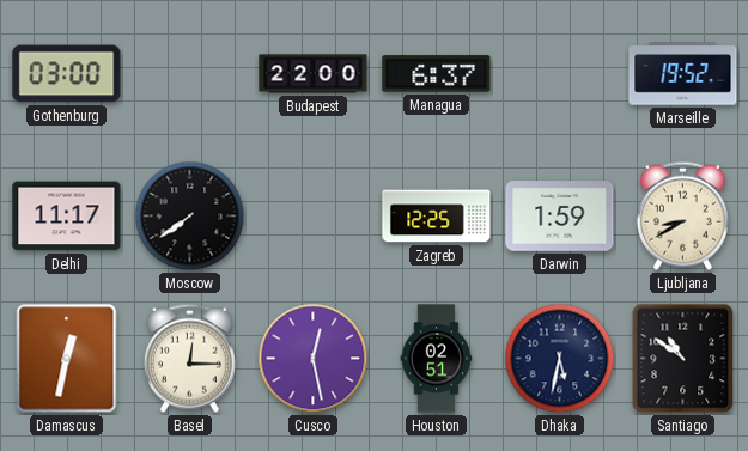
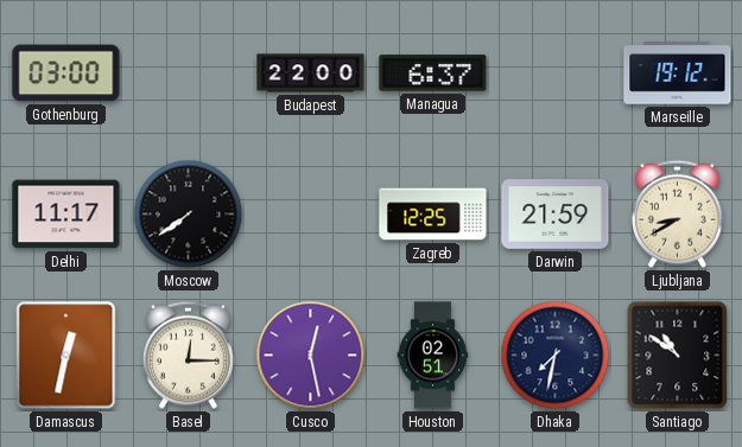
Marseille: 19:52 -> 19:12 (678, 74)
Darwin: 1:59 -> 21:59 (556, 215)
Dhaka: 5:32 -> 7:32 (556, 356)
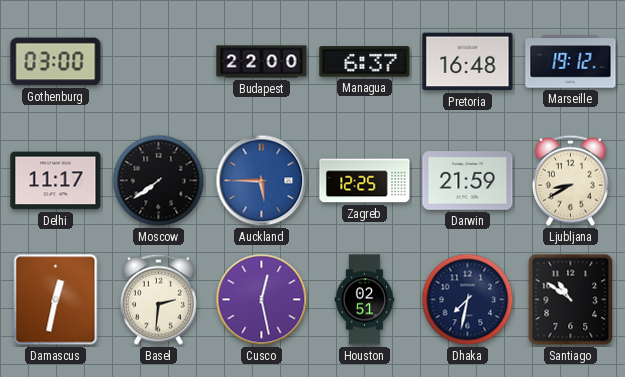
Pretoria: none -> 16:48 (468, 62)
Auckland: none -> 5:45 (262, 181)
Basel: 12:15 -> 2:31 (158, 299)
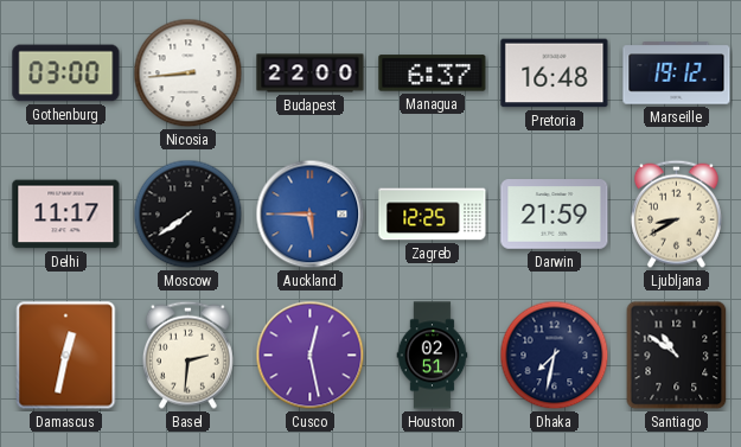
Nicosia: none -> 8:44 (189, 74)
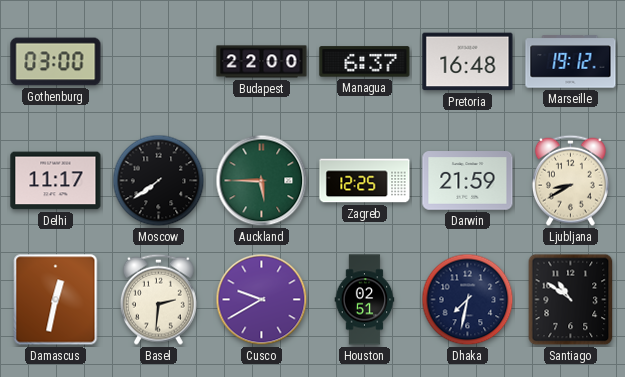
Nicosia: 8:44 -> none (189, 74)
Auckland dial: blue -> green (262, 181)
Cusco: 12:28 -> 9:40 (262, 300)
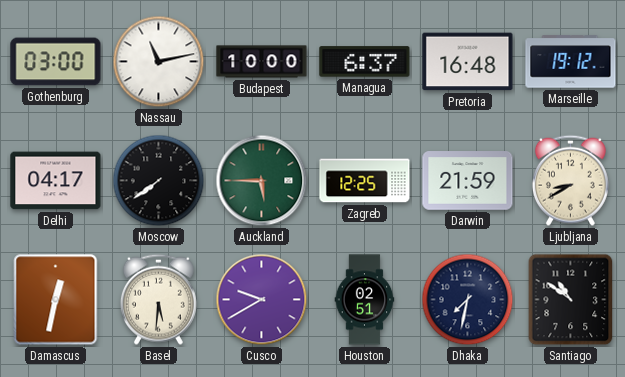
Nassau: none -> 11:13 (159, 62)
Budapest: 22:00 -> 10:00 (262, 62)
Delhi: 11:17 -> 04:17 (56, 181)
Basel: 2:31 -> 5:31 (158, 299)
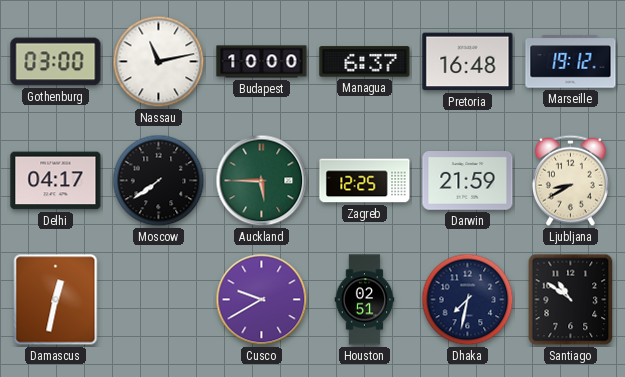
Basel: 5:31 -> none (158, 299)
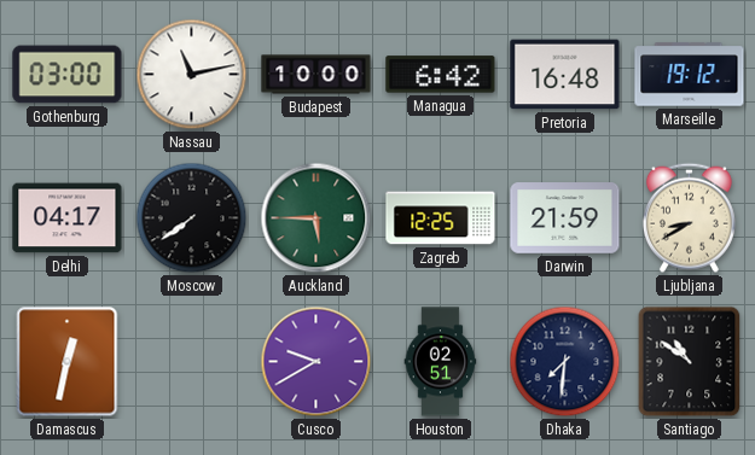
Managua: 6:37 -> 6:42 (441, 75)
Dhaka: 7:32 -> 7:31 (565, 362)
